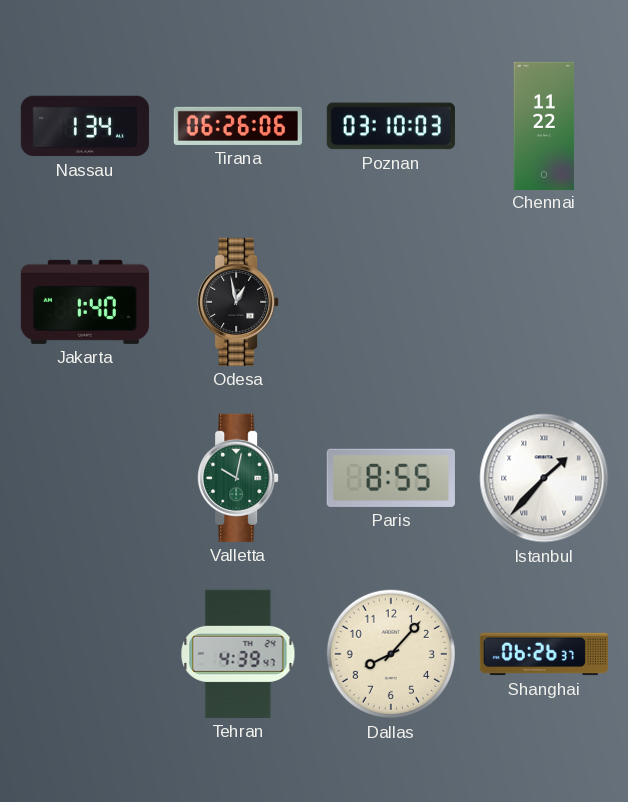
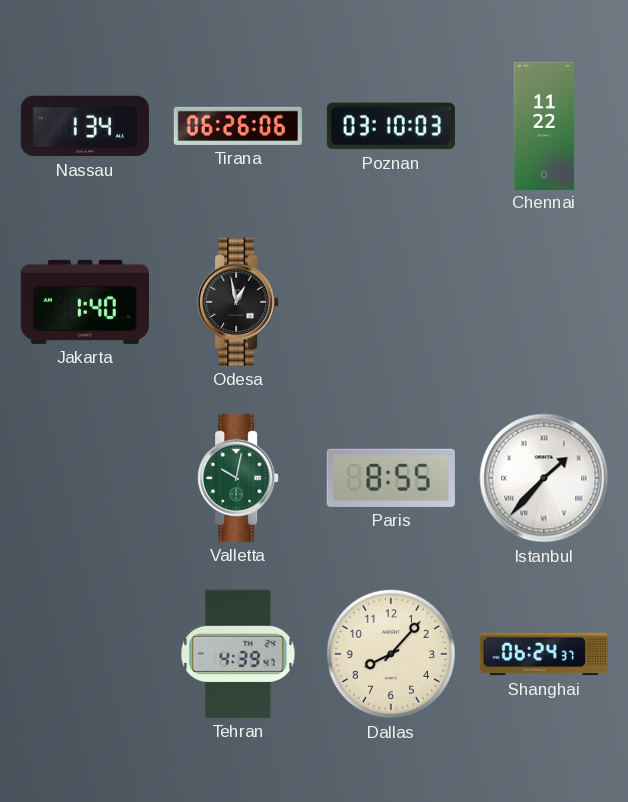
Shanghai: 06:26 -> 06:24 (544, 654)
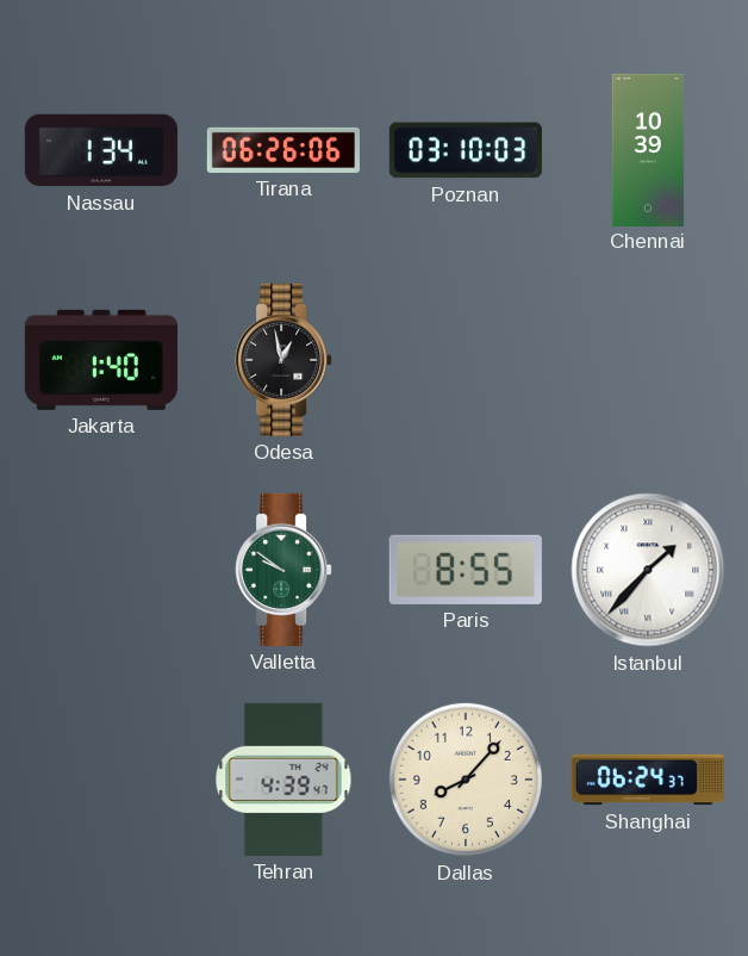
Chennai: 11:22 -> 10:39 (648, 149)
Valletta: 10:02 -> 9:51 (283, 570)
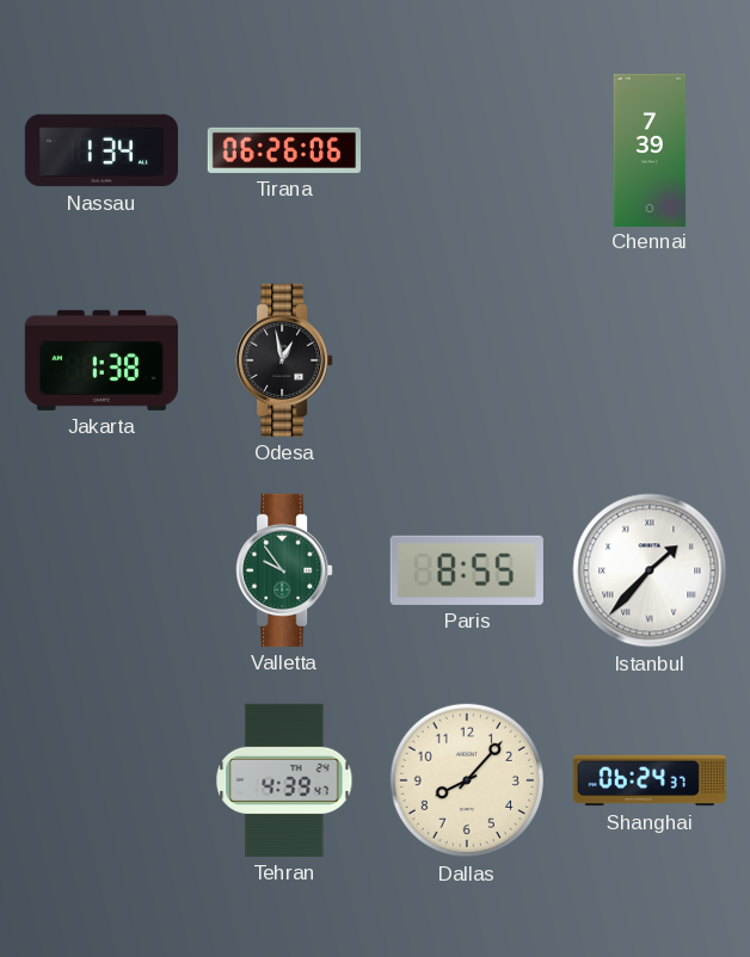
Poznan: 03:10 -> none (466, 150)
Chennai: 10:39 -> 7:39 (650, 149)
Jakarta: 1:40 -> 1:38 (102, 360)
Valletta: 9:51 -> 9:54 (284, 570)
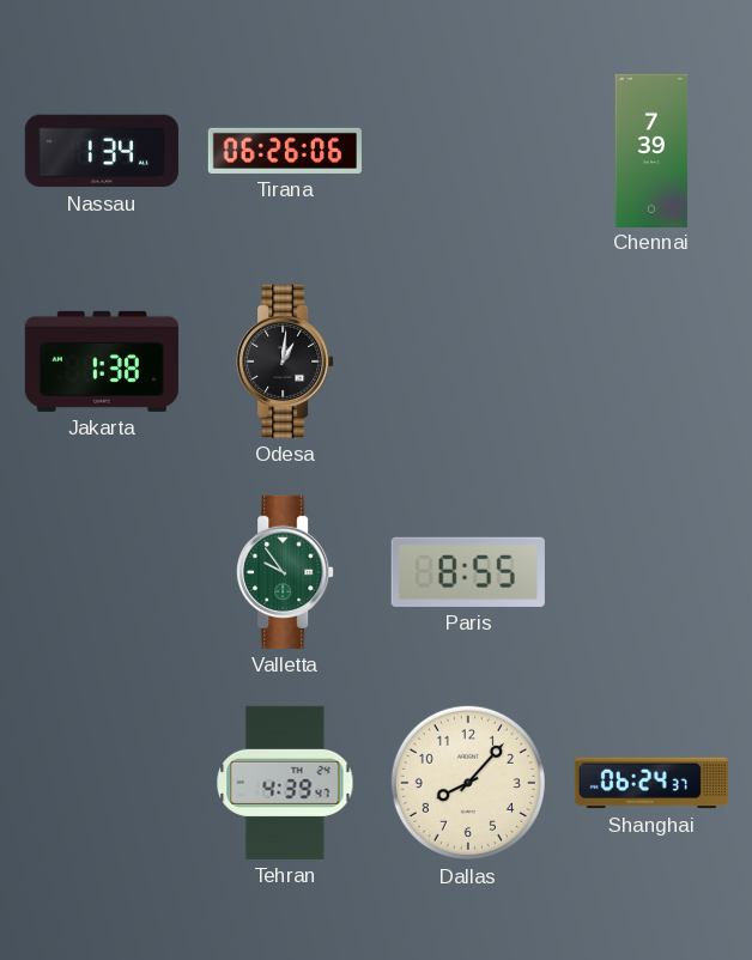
Odesa: 12:58 -> 1:01 (285, 361)
Istanbul: 1:37 -> none (650, 570)
